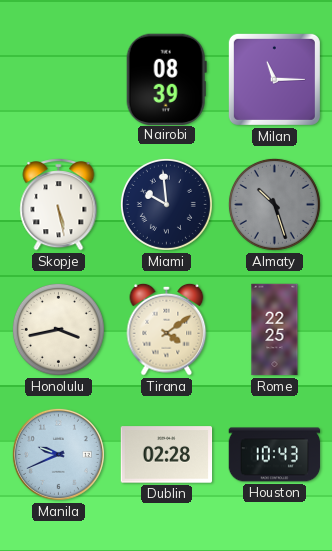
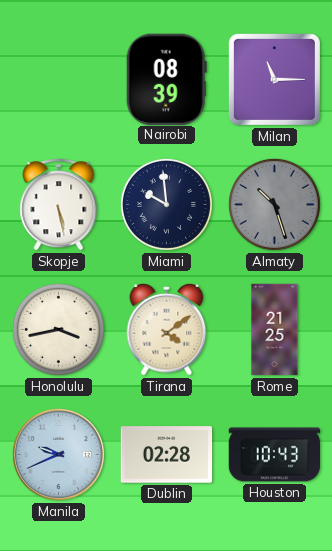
Rome: 22:25 -> 21:25 (275, 330)
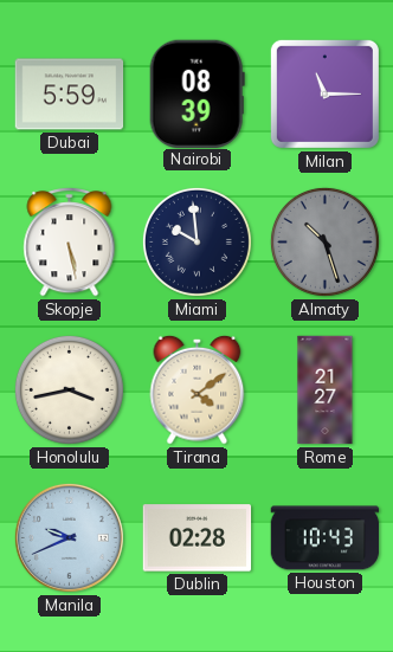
Dubai: none -> 5:59 (70, 95)
Rome: 21:25 -> 21:27 (326, 390)
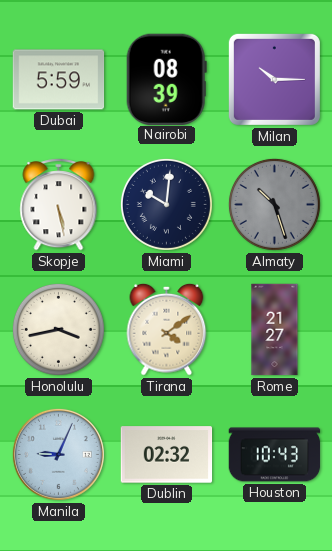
Milan: 11:15 -> 10:15 (274, 79)
Miami: 9:59 -> 10:01 (166, 204)
Manila: 9:41 -> 9:04 (58, 454)
Dublin: 02:28 -> 02:32 (167, 455)
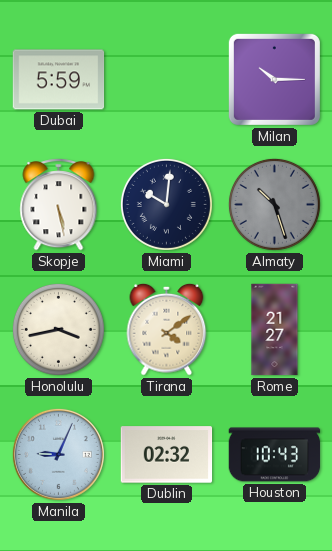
Nairobi: 08:39 -> none (166, 79)
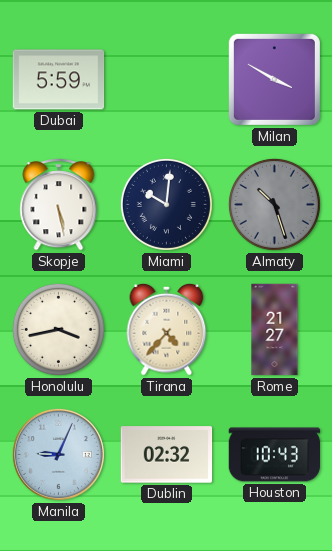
Milan: 10:15 -> 3:50 (274, 79)
Tirana: 4:09 -> 4:37 (167, 329)
